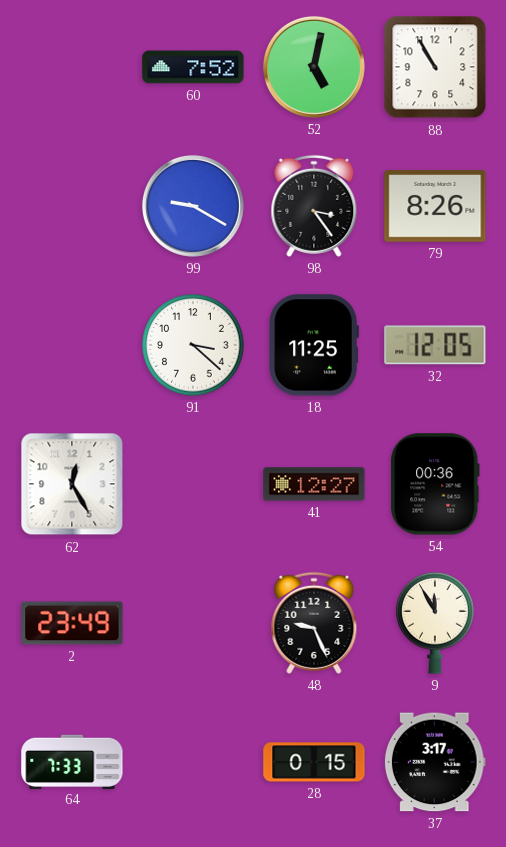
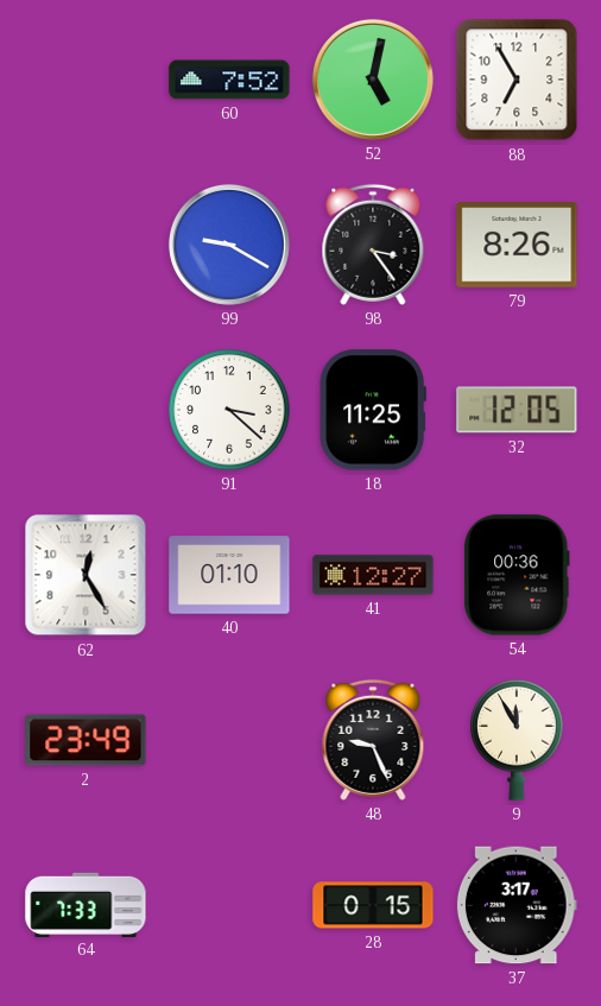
88: 10:55 -> 6:55 (517, 80)
40: none -> 01:10 (229, 575)
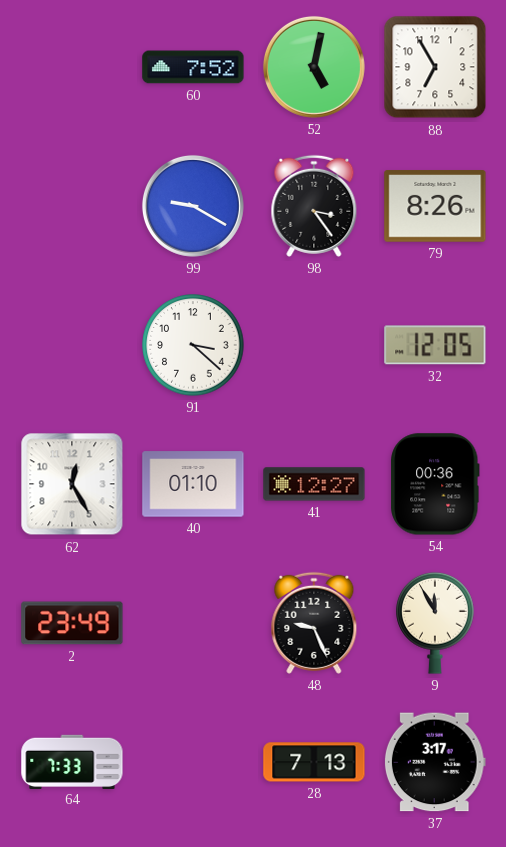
18: 11:25 -> none (373, 410)
28: 0:15 -> 7:13 (314, 762)
